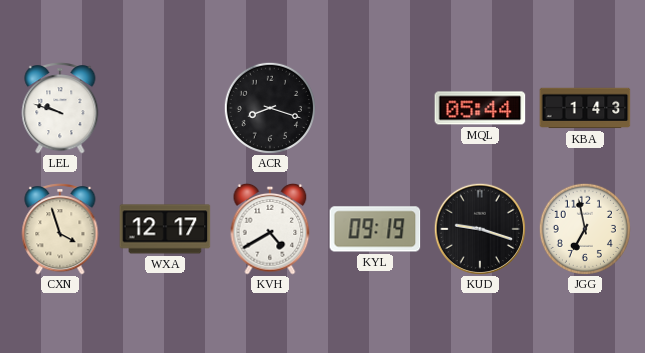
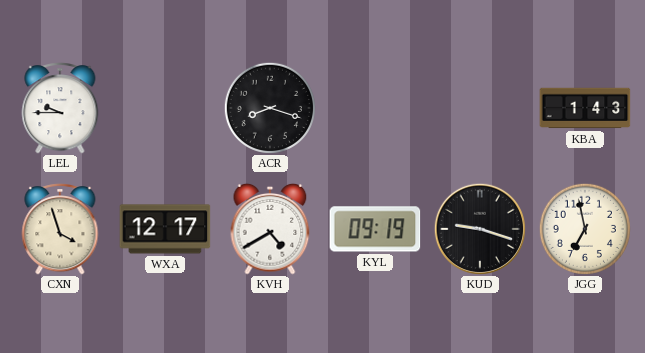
LEL: 9:48 -> 9:45 (60, 108)
MQL: 05:44 -> none (480, 108)
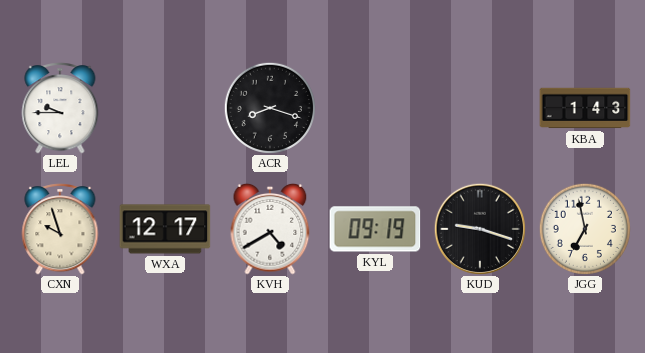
CXN: 3:57 -> 9:57 (60, 229)
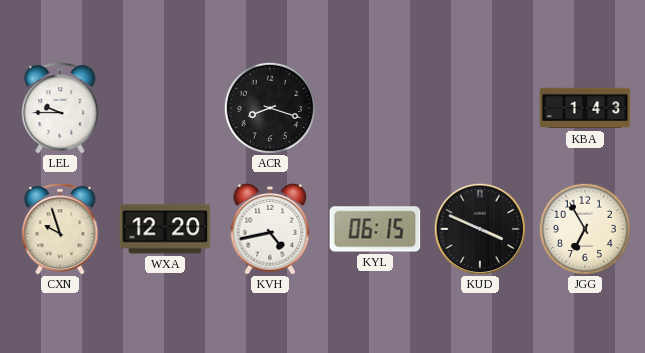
WXA: 12:17 -> 12:20 (165, 229)
KVH: 4:40 -> 4:43 (270, 229)
KYL: 09:19 -> 06:15 (375, 229)
KUD: 9:18 -> 3:49 (479, 228)
JGG: 6:58 -> 6:55 (585, 229)
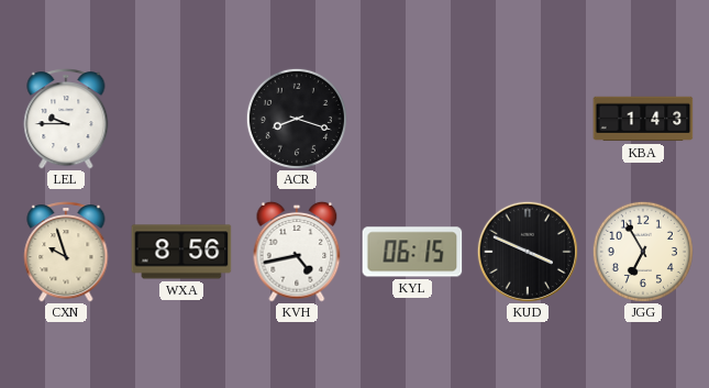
WXA: 12:20 -> 8:56 (181, 252)
